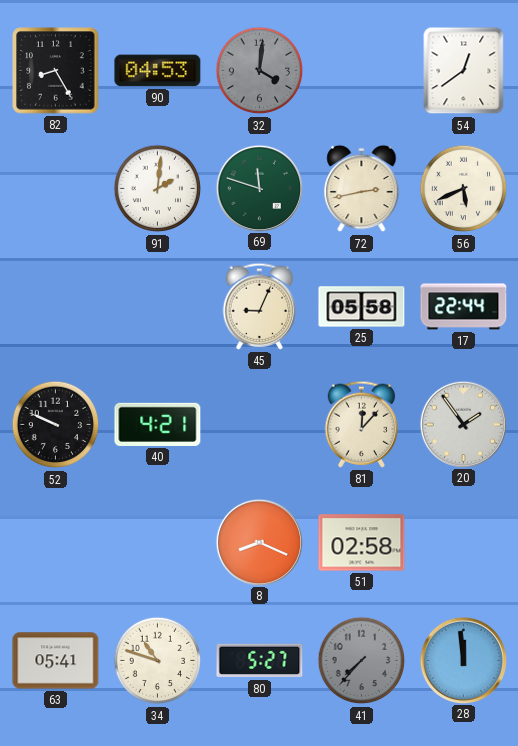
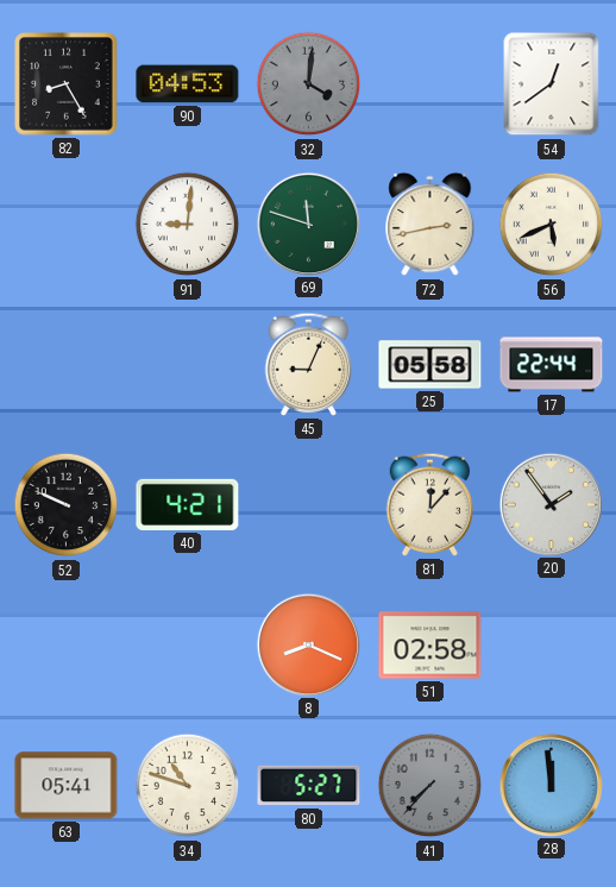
91: 2:01 -> 9:01 (188, 225)
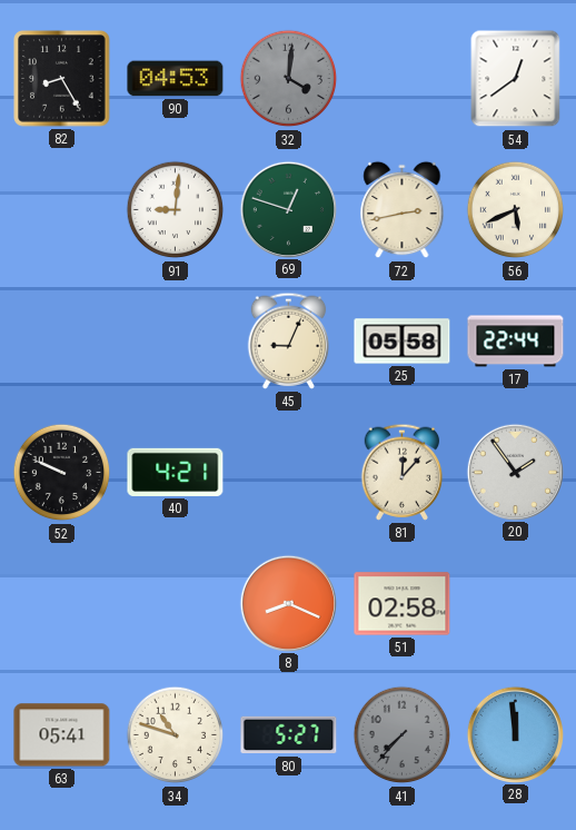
69: 11:48 -> 12:48 (288, 209)
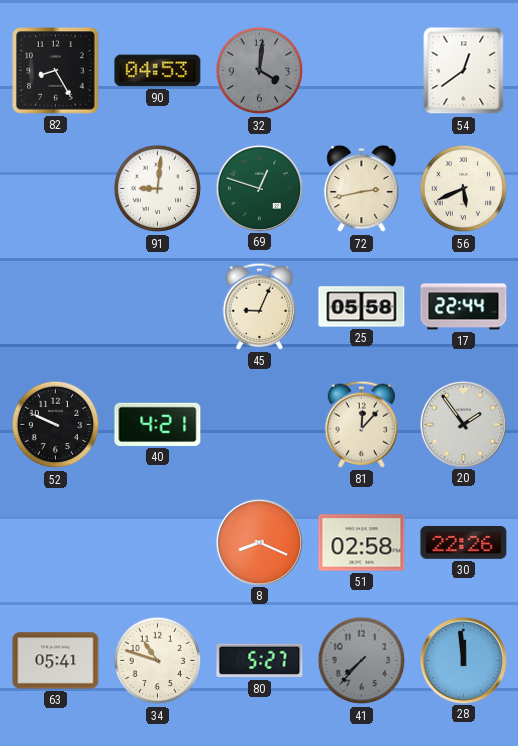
30: none -> 22:26 (464, 543)
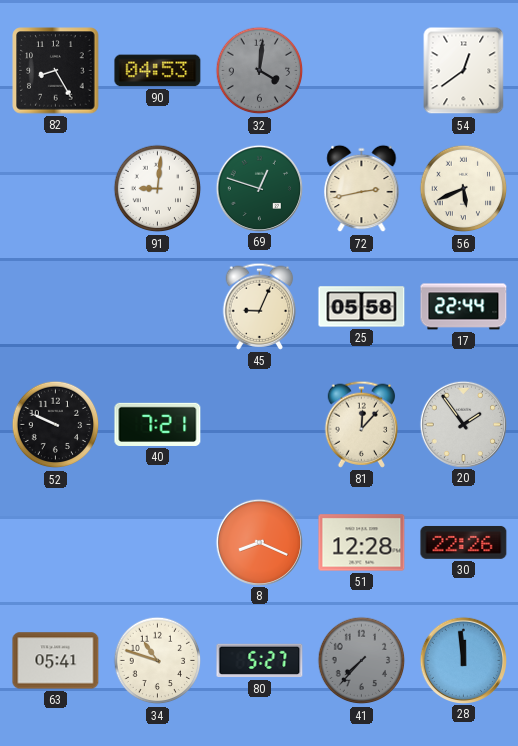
40: 4:21 -> 7:21 (158, 424)
51: 02:58 -> 12:28 (362, 543)
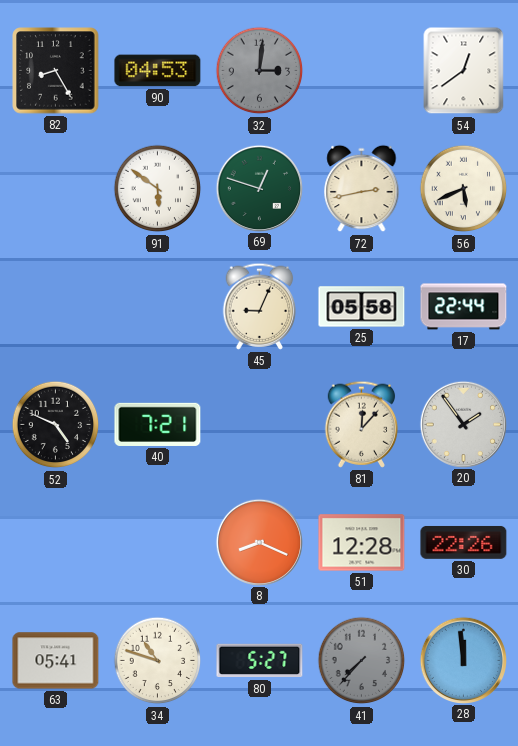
32: 4:01 -> 3:01 (260, 71)
91: 9:01 -> 5:51 (158, 189)
52: 9:49 -> 4:49 (56, 425)
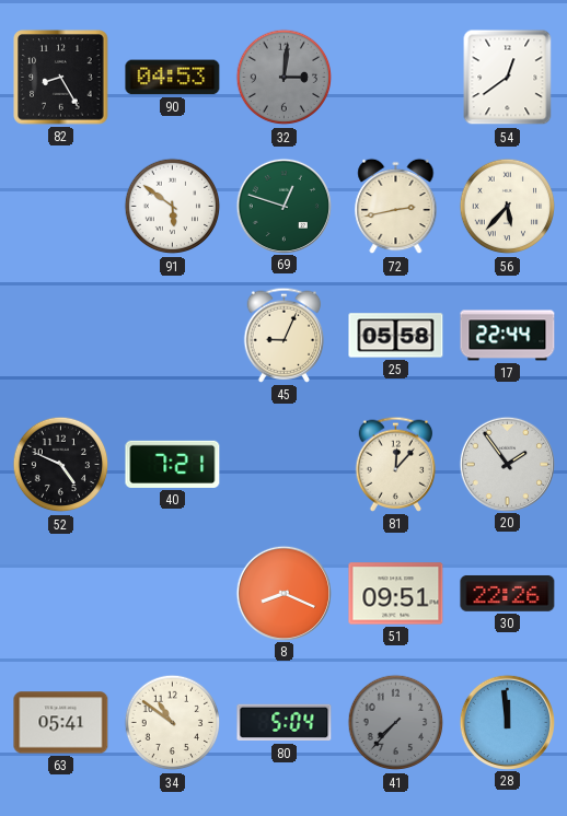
56: 5:41 -> 5:37 (508, 207)
51: 12:28 -> 09:51 (396, 594)
34: 10:48 -> 10:51 (173, 723)
80: 5:27 -> 5:04 (285, 723)
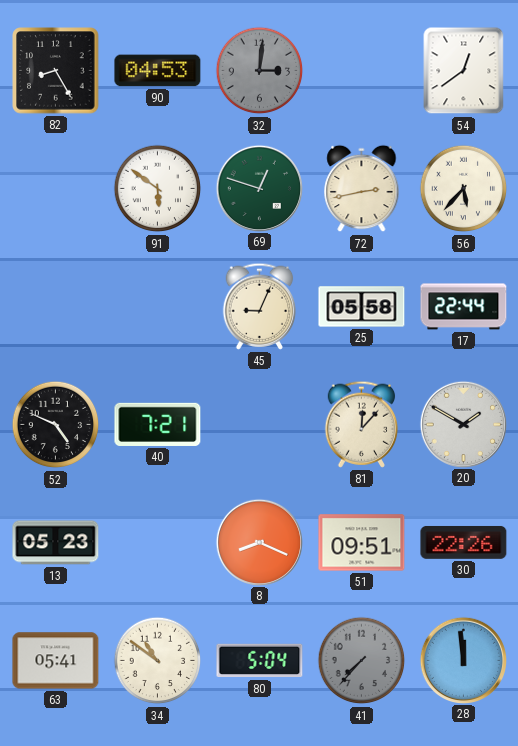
20: 1:54 -> 1:50 (463, 424)
13: none -> 05:23 (56, 543)
